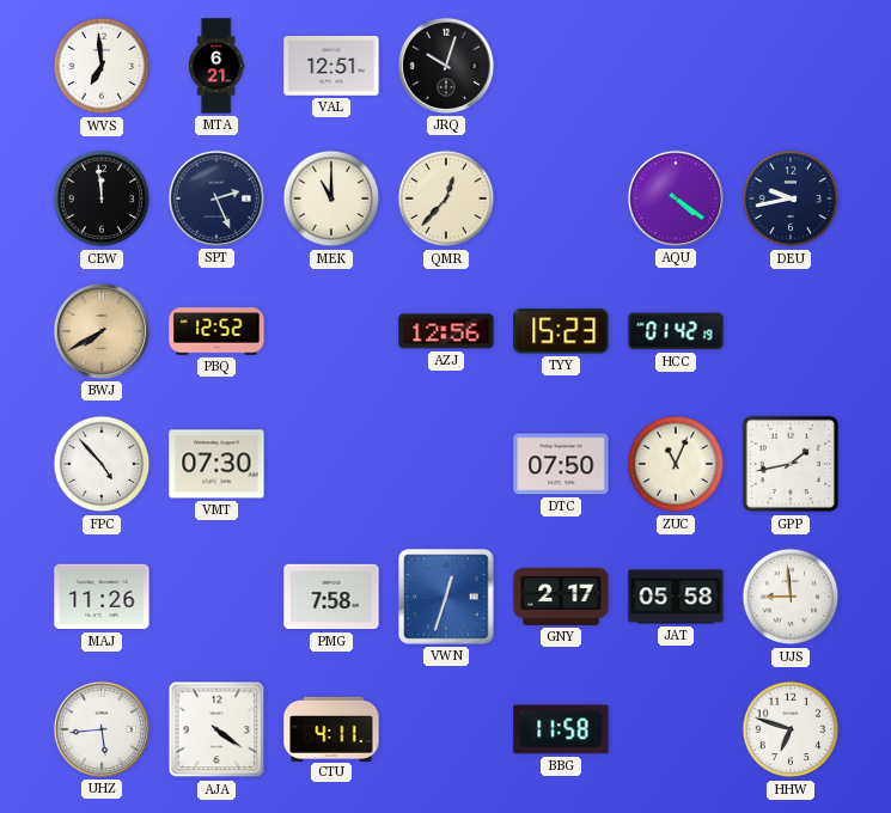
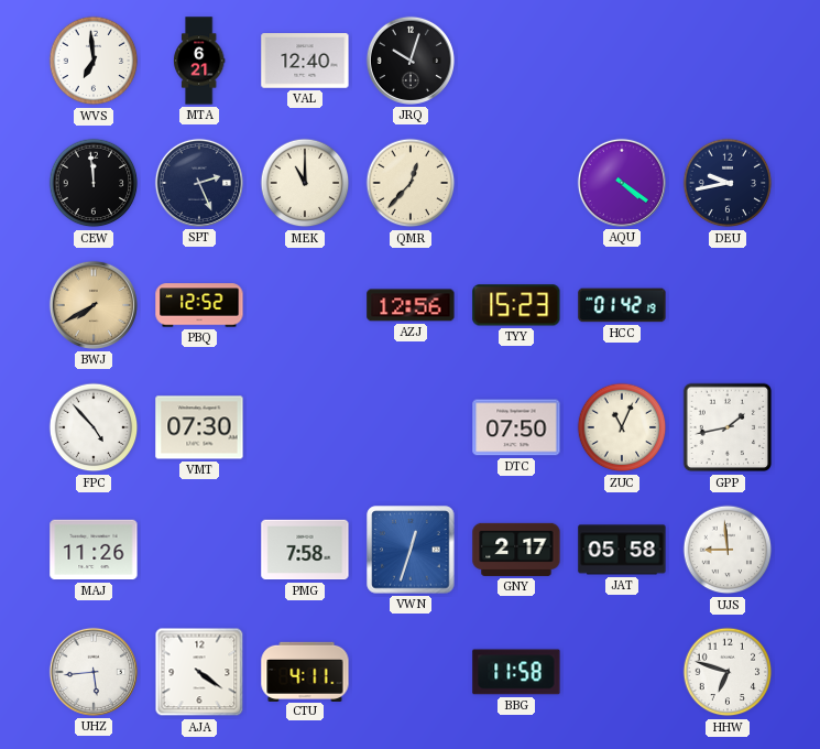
VAL: 12:51 -> 12:40 (305, 61)
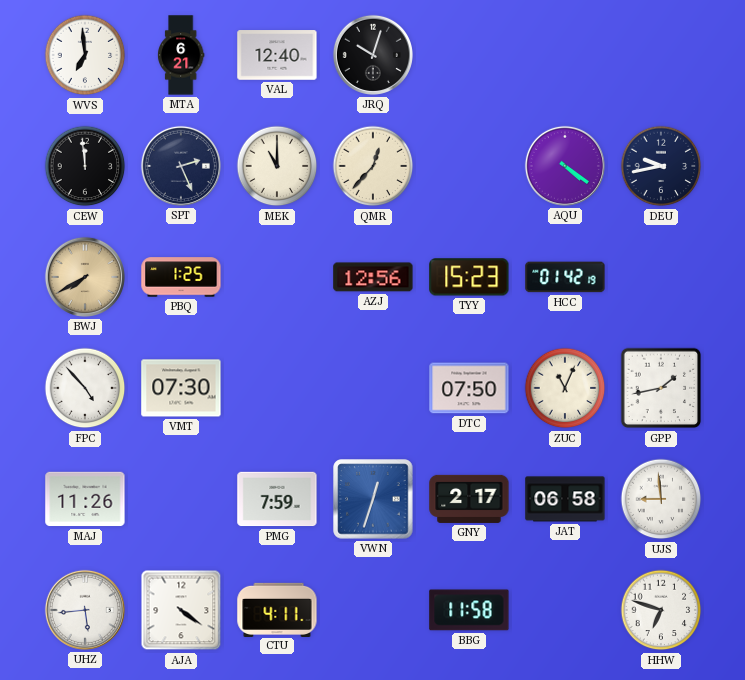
PBQ: 12:52 -> 1:25 (181, 277)
PMG: 7:58 -> 7:59 (277, 499)
JAT: 05:58 -> 06:58 (565, 499)
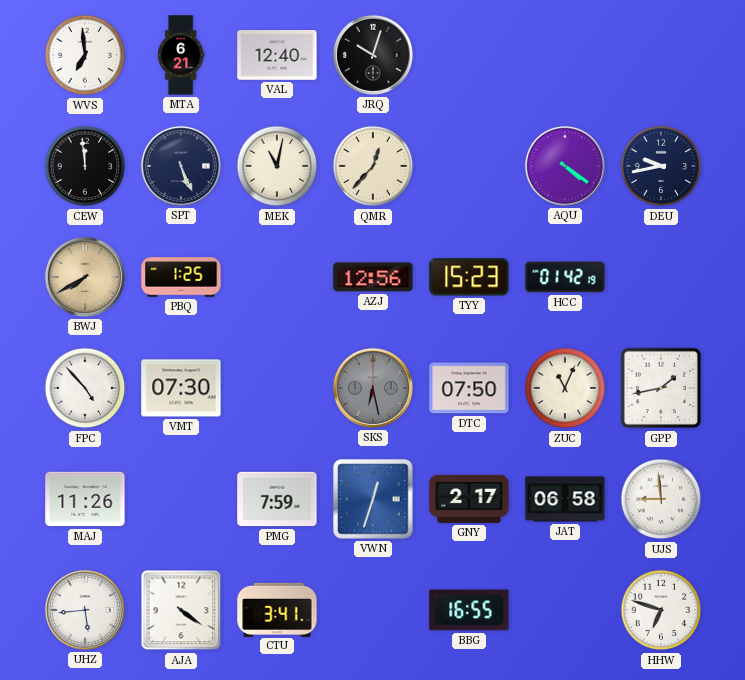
SPT: 2:26 -> 5:26 (181, 166)
MEK: 11:00 -> 11:02 (277, 166)
SKS: none -> 6:28 (373, 388)
CTU: 4:11 -> 3:41 (277, 609)
BBG: 11:58 -> 16:55 (469, 610)
